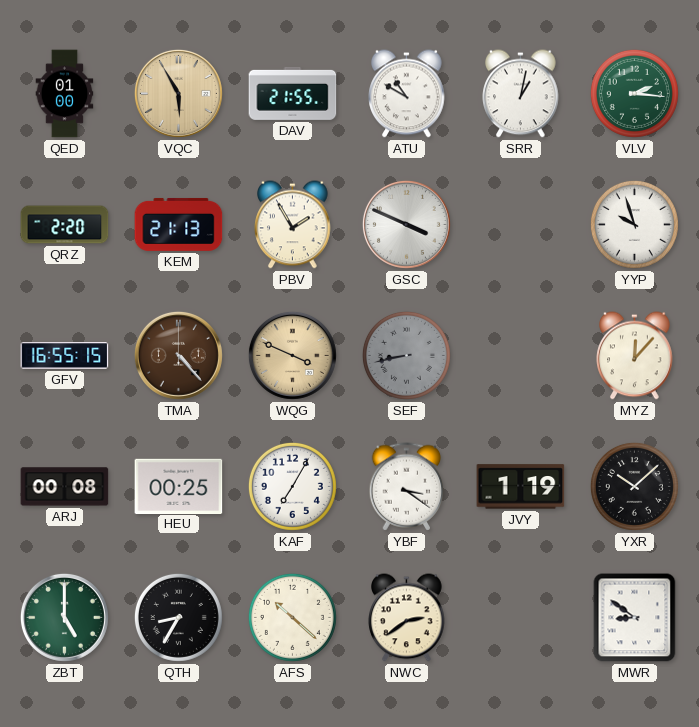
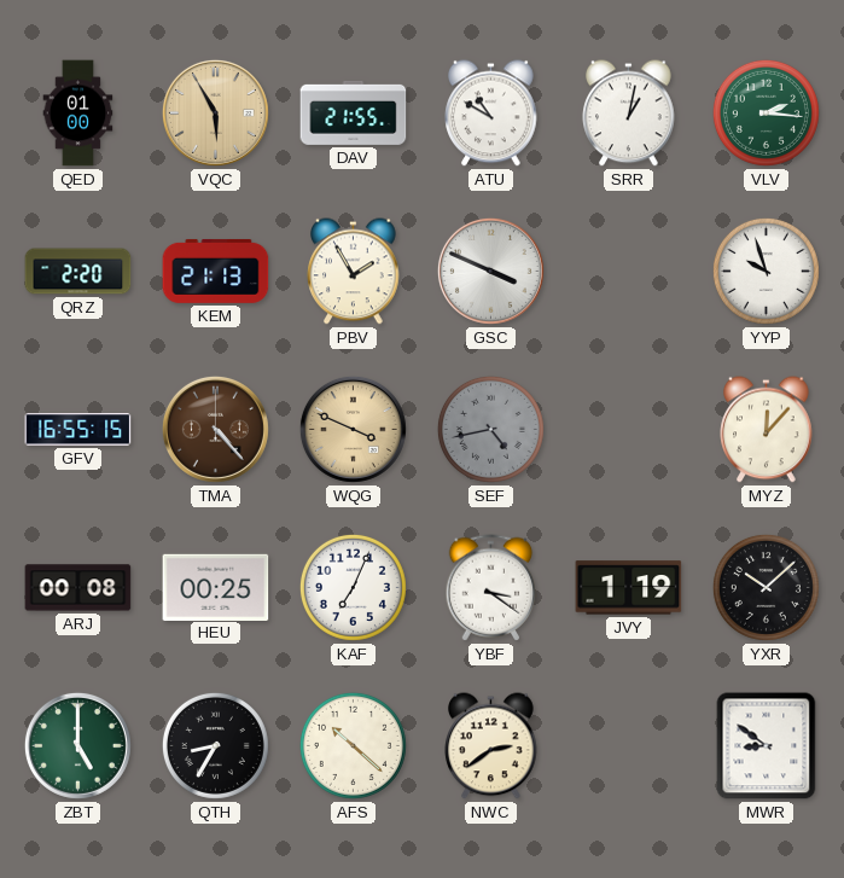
SEF: 8:43 -> 4:43 (490, 429)
KAF: 7:05 -> 7:04 (353, 587)
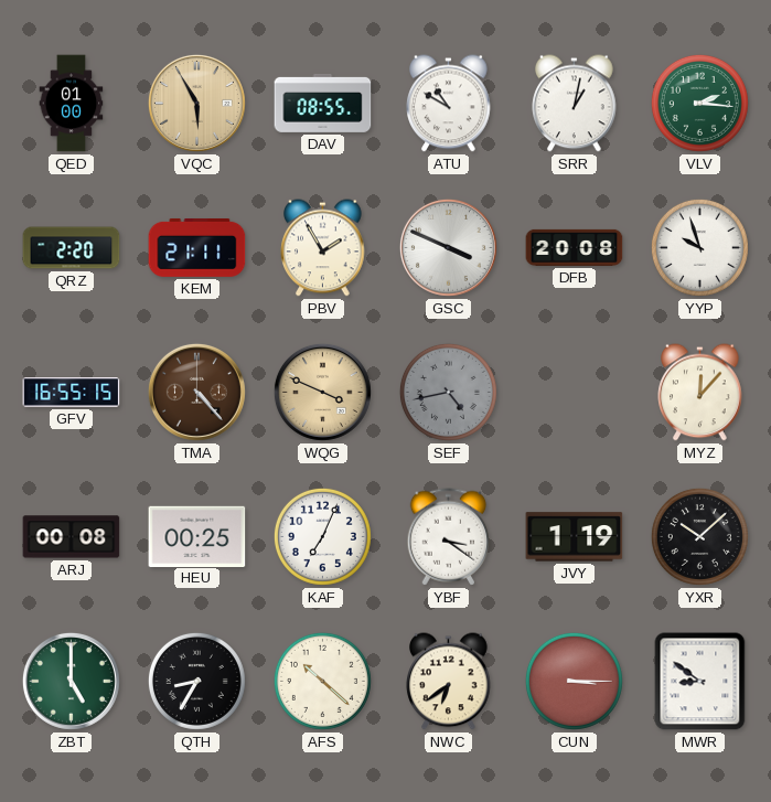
DAV: 21:55 -> 08:55 (323, 103)
KEM: 21:13 -> 21:11 (197, 247)
DFB: none -> 20:08 (575, 247)
NWC: 2:39 -> 6:39 (449, 682)
CUN: none -> 3:15 (574, 681)
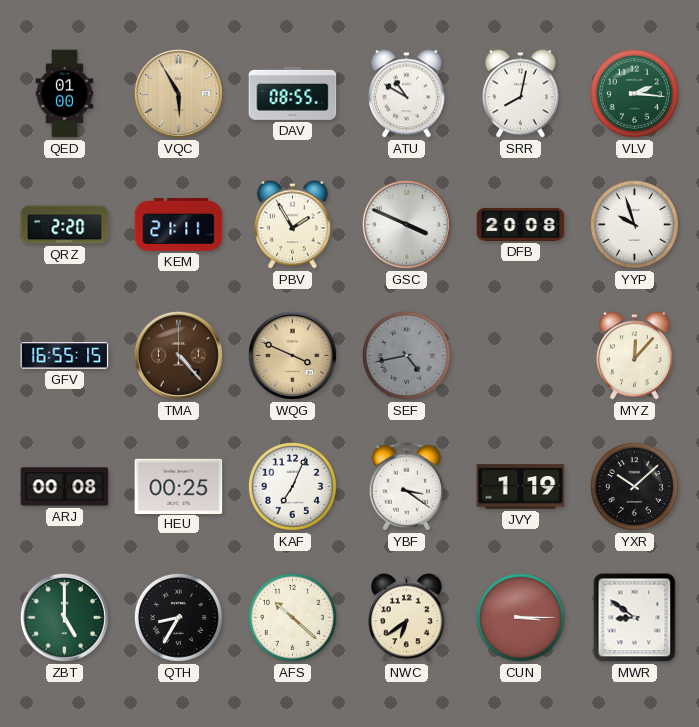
SRR: 1:02 -> 8:02 (521, 94)
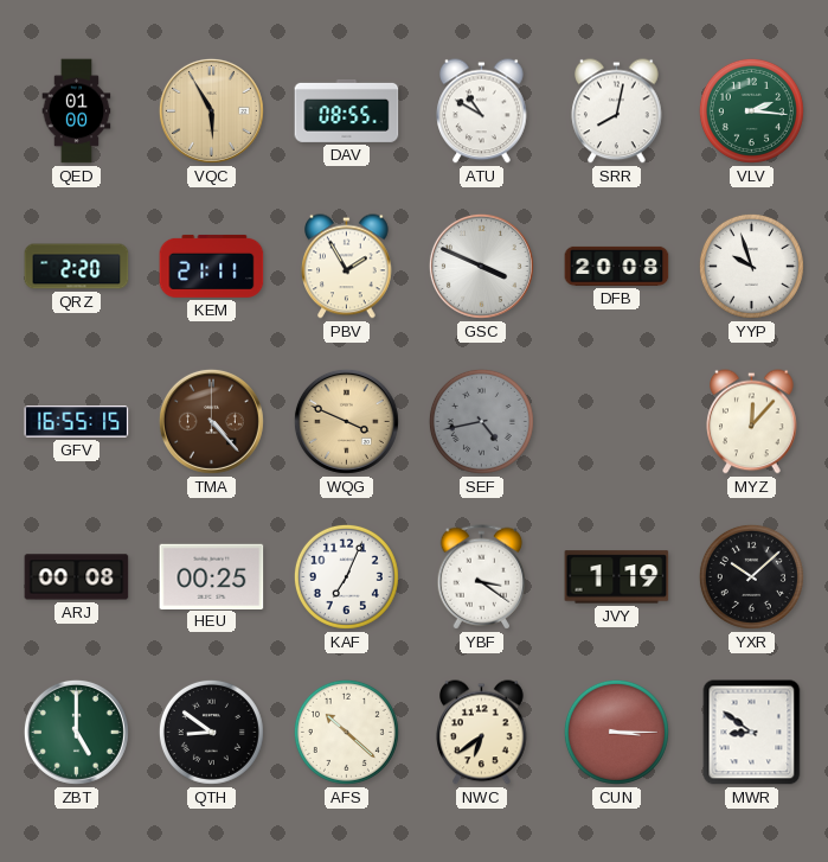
QTH: 8:35 -> 8:51 (211, 732)
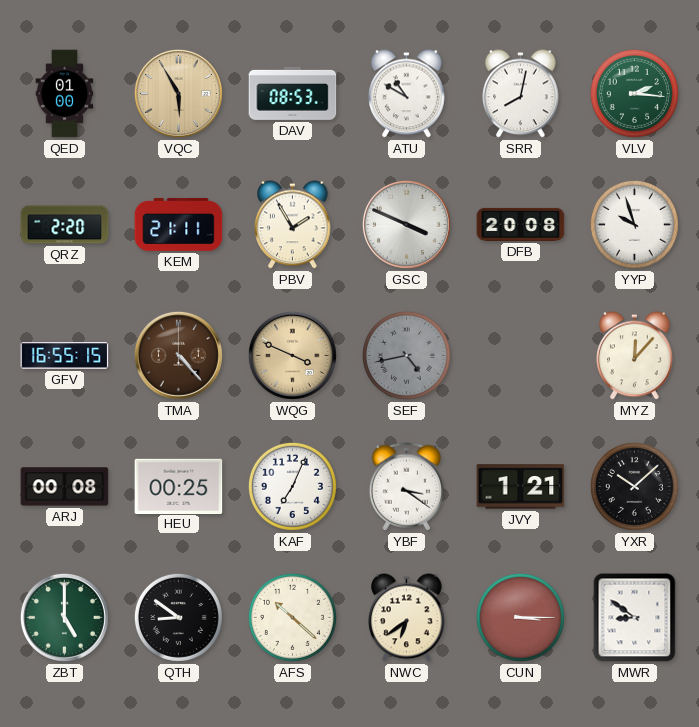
DAV: 08:55 -> 08:53 (293, 93)
JVY: 1:19 -> 1:21 (521, 487)
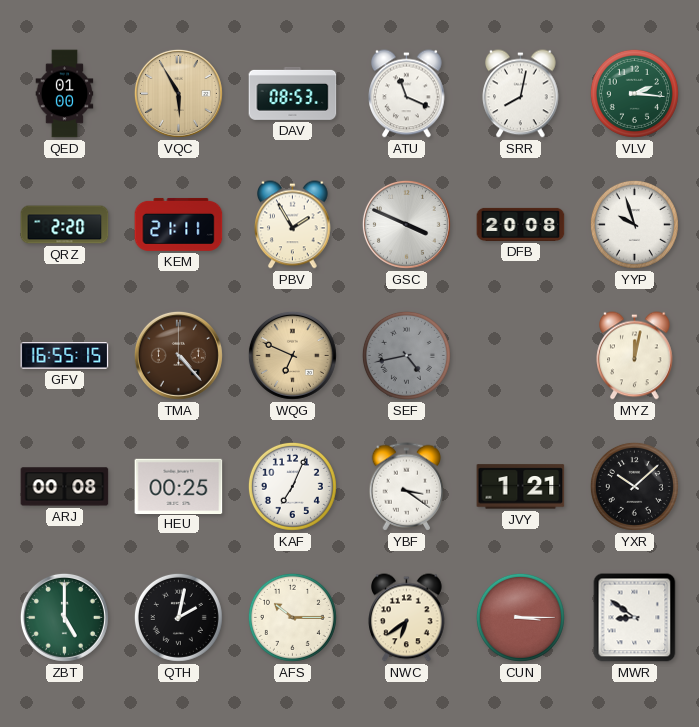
ATU: 10:50 -> 11:19 (407, 94)
WQG: 3:49 -> 6:49 (292, 355)
MYZ: 12:07 -> 12:02 (635, 356)
QTH: 8:51 -> 2:02 (178, 617)
AFS: 10:22 -> 10:15 (292, 617)
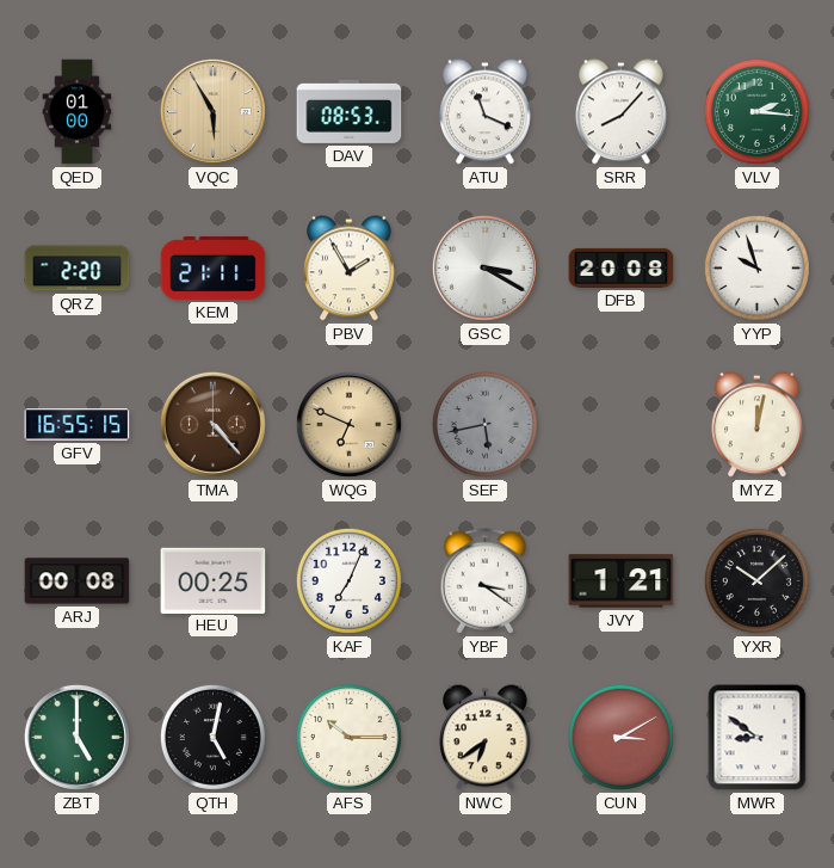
SRR: 8:02 -> 8:07 (622, 112)
GSC: 3:49 -> 3:20 (484, 267)
SEF: 4:43 -> 5:43 (484, 424)
QTH: 2:02 -> 5:02 (212, 737)
CUN: 3:15 -> 3:10 (620, 737)
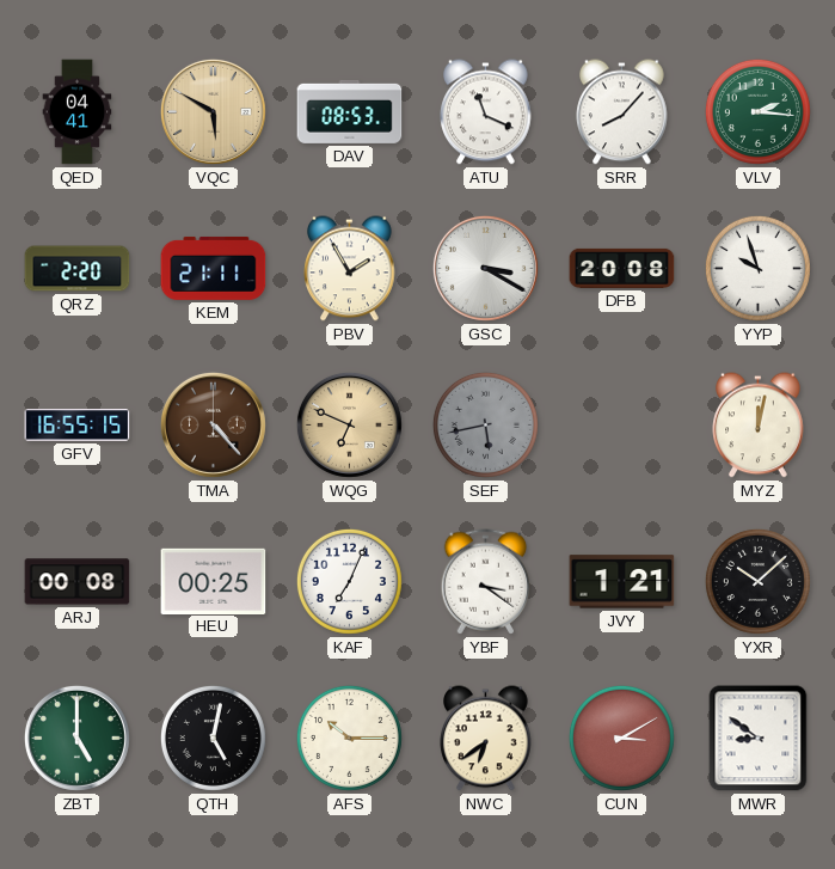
QED: 01:00 -> 04:41 (78, 112)
VQC: 5:55 -> 5:50 (213, 111)
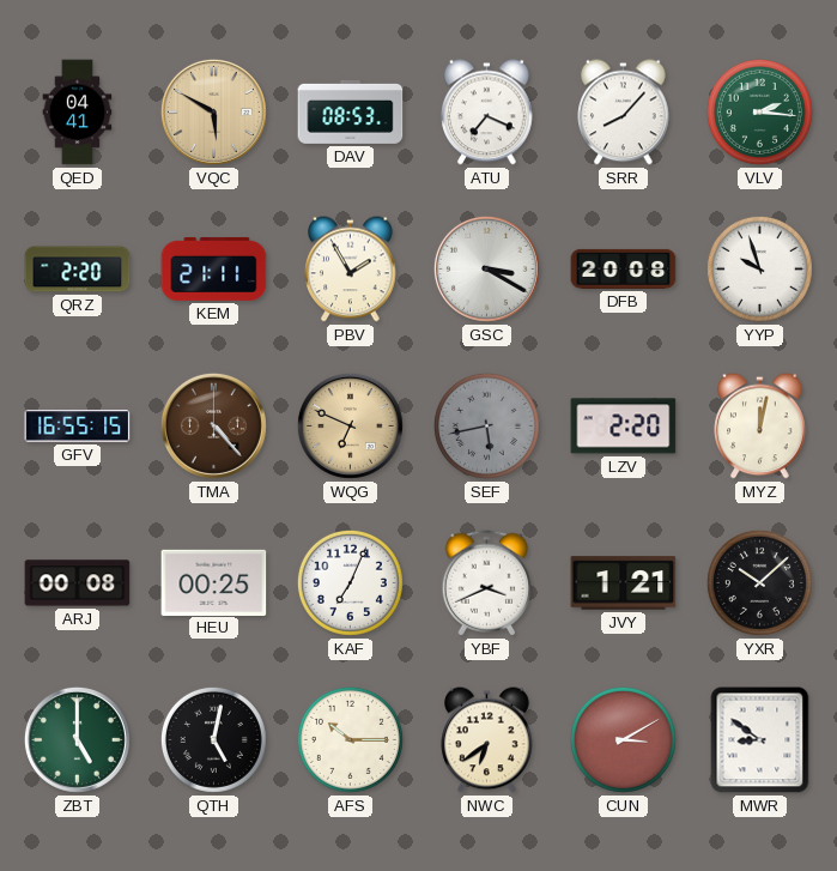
ATU: 11:19 -> 7:19 (487, 113)
LZV: none -> 2:20 (624, 427)
YBF: 3:21 -> 3:41 (487, 583)
